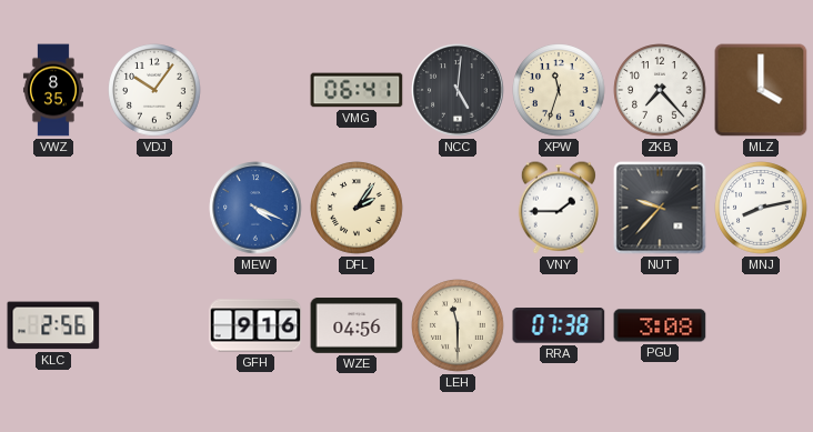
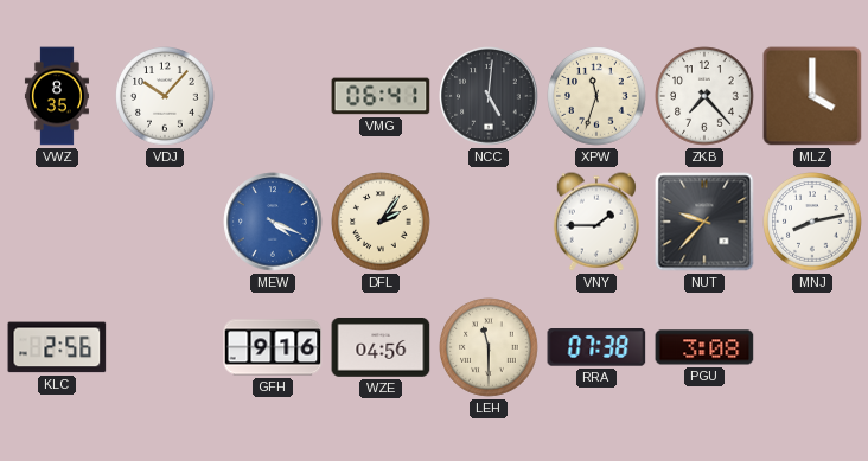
VDJ: 10:06 -> 10:07 (165, 96)
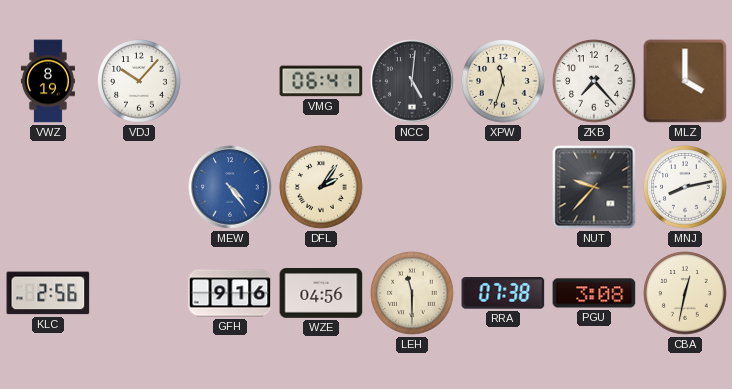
VWZ: 8:35 -> 8:19 (48, 81)
MEW: 4:19 -> 4:24 (230, 187)
VNY: 1:45 -> none (596, 222)
CBA: none -> 12:32 (685, 293)
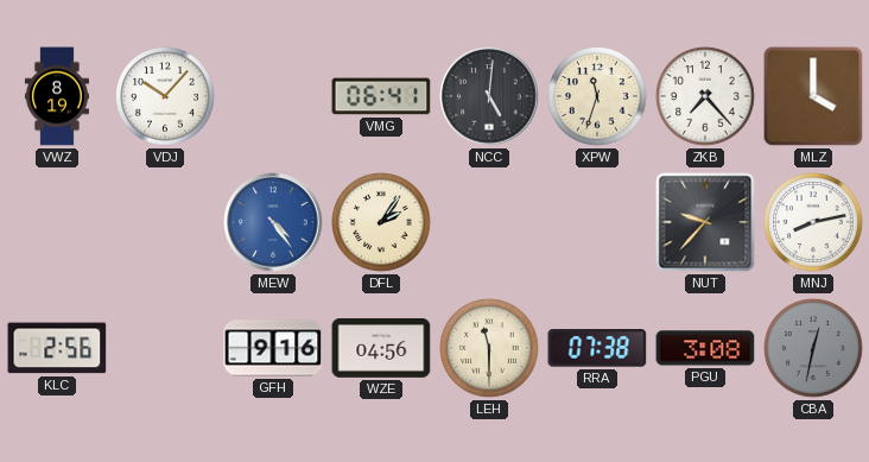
CBA dial: cream -> grey (813, 348)
